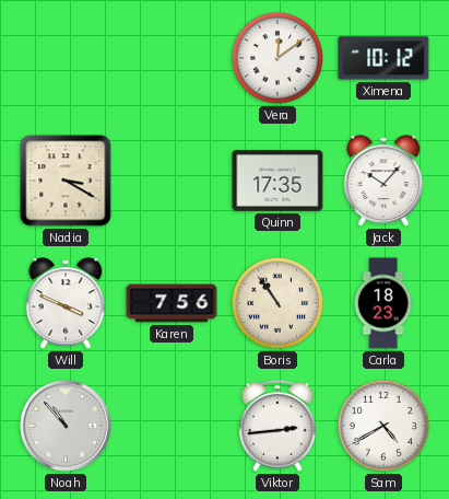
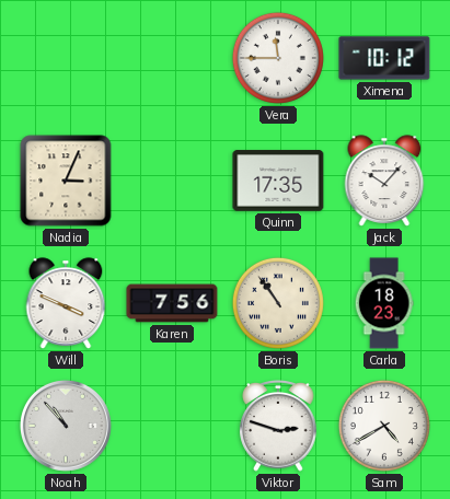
Vera: 12:09 -> 11:45 (278, 58)
Nadia: 3:20 -> 3:04 (66, 181)
Viktor: 2:44 -> 2:48 (278, 427)
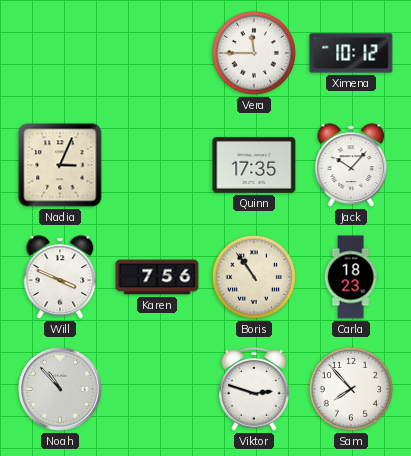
Sam: 4:40 -> 7:53 (351, 389)
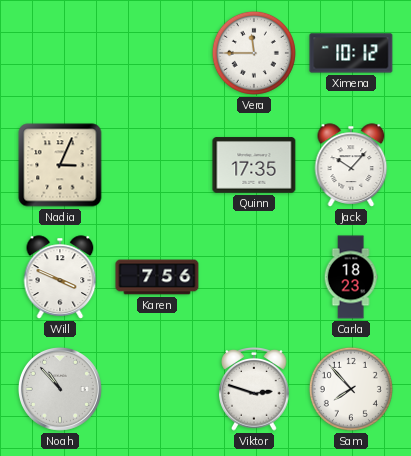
Boris: 10:54 -> none (254, 277)
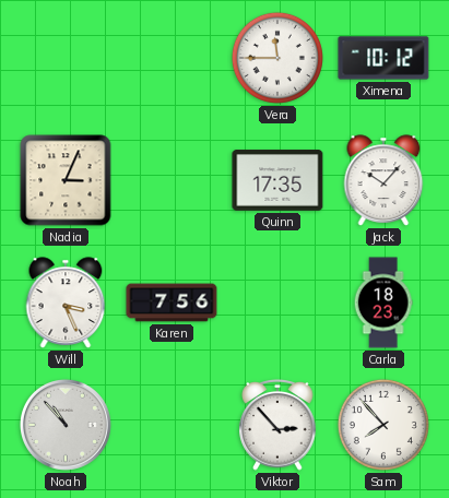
Will: 3:49 -> 3:26 (66, 303)
Viktor: 2:48 -> 2:53 (277, 426)
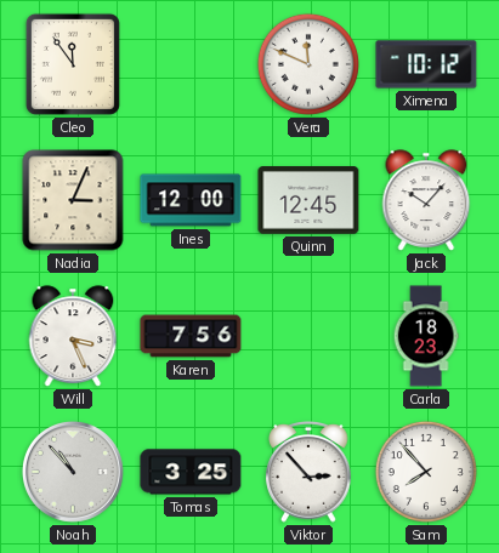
Cleo: none -> 11:54 (73, 64)
Vera: 11:45 -> 11:49 (308, 64)
Ines: none -> 12:00 (191, 200)
Quinn: 17:35 -> 12:45 (308, 200)
Tomas: none -> 3:25 (191, 472)
